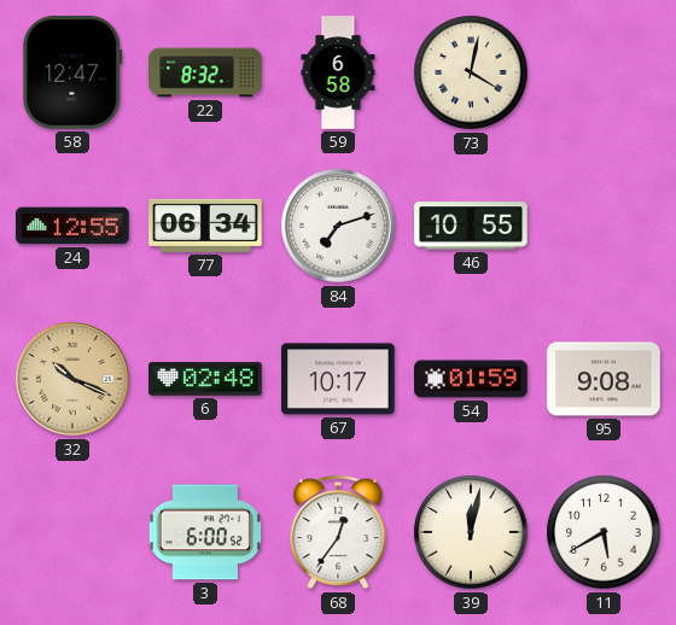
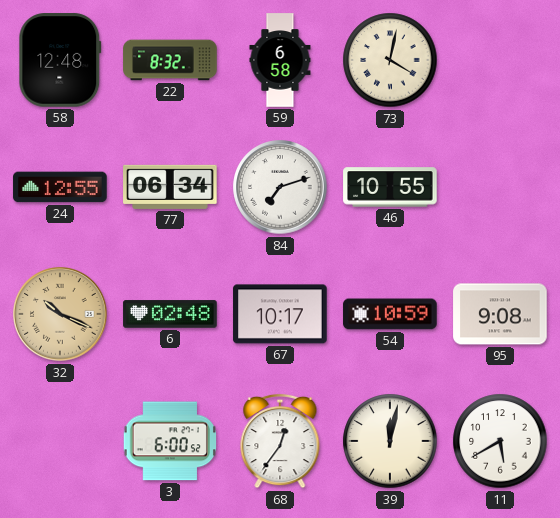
58: 12:47 -> 12:48 (60, 60)
54: 01:59 -> 10:59 (390, 314)
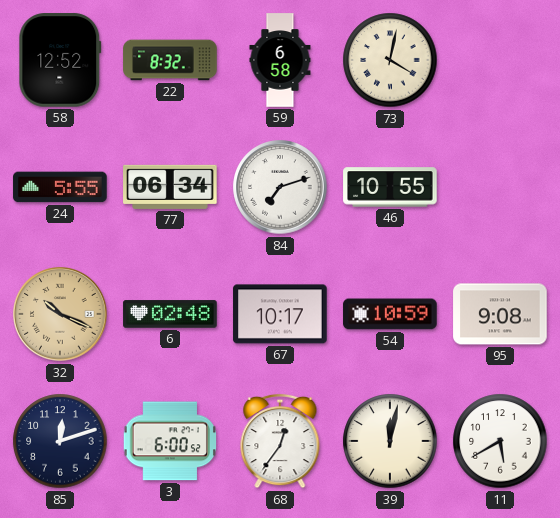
58: 12:48 -> 12:52 (60, 60)
24: 12:55 -> 5:55 (60, 187)
85: none -> 12:12 (60, 441)
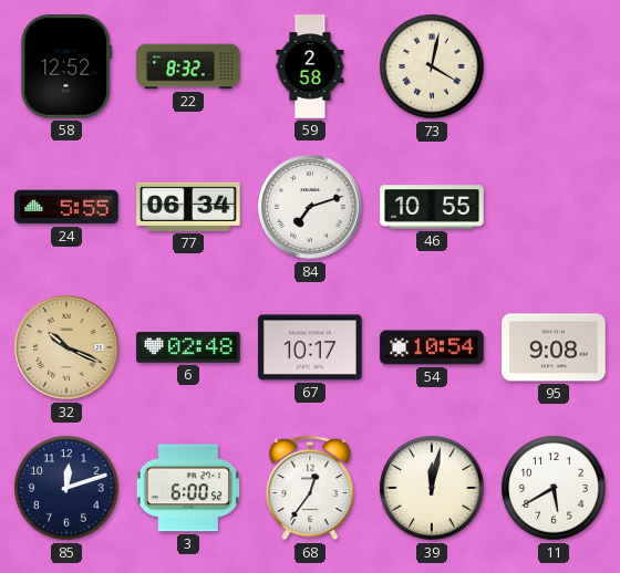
59: 6:58 -> 2:58 (310, 66)
54: 10:59 -> 10:54 (432, 347)
